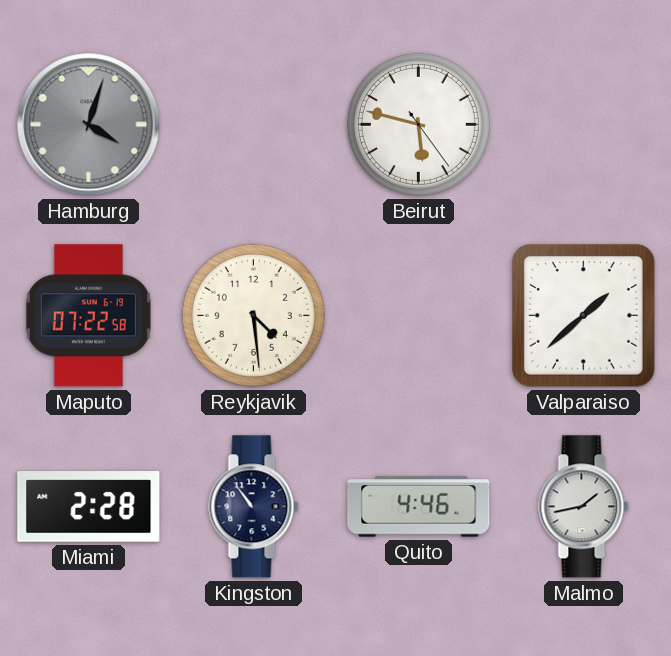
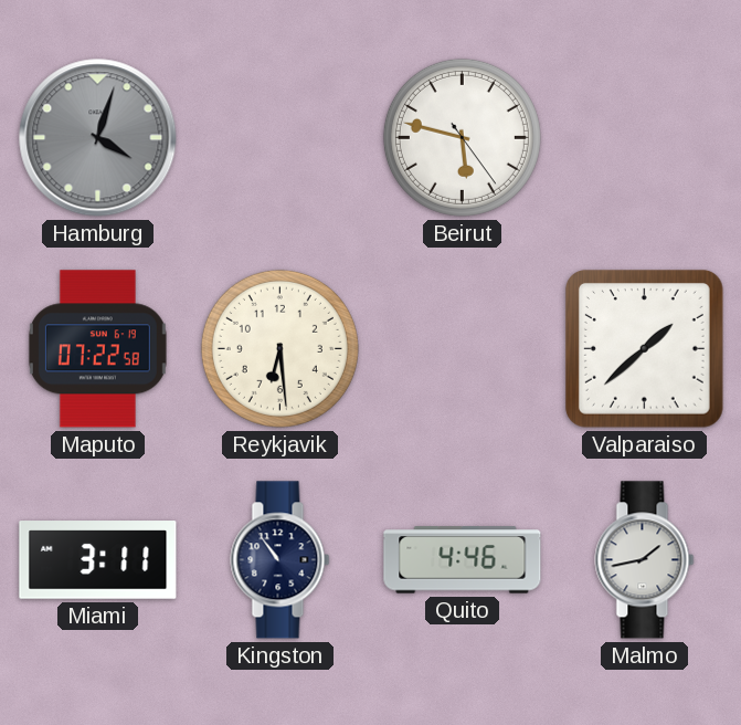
Reykjavik: 4:29 -> 6:29 (279, 348)
Miami: 2:28 -> 3:11 (98, 560)
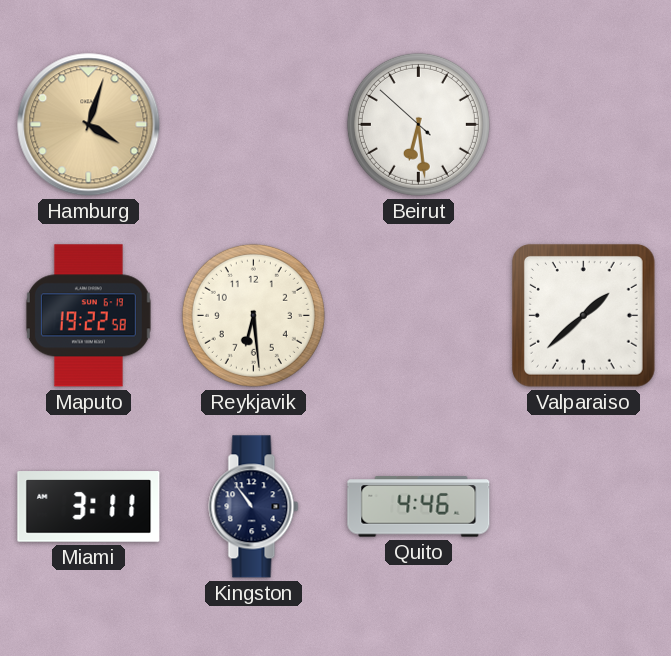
Hamburg dial: grey -> champagne (89, 125)
Beirut: 5:47 -> 6:28 (418, 124)
Maputo: 07:22 -> 19:22 (88, 316)
Malmo: 1:43 -> none (645, 560)
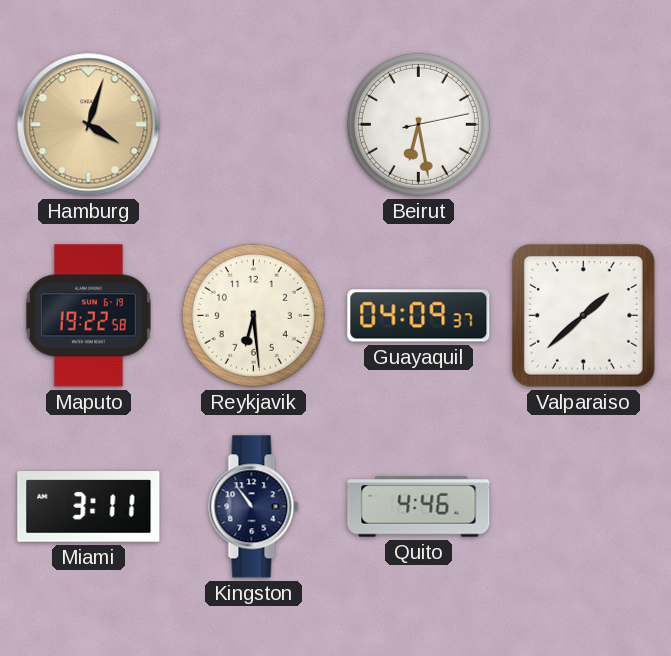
Beirut: 6:28:52 -> 6:28:13 (418, 124)
Guayaquil: none -> 04:09 (419, 316)
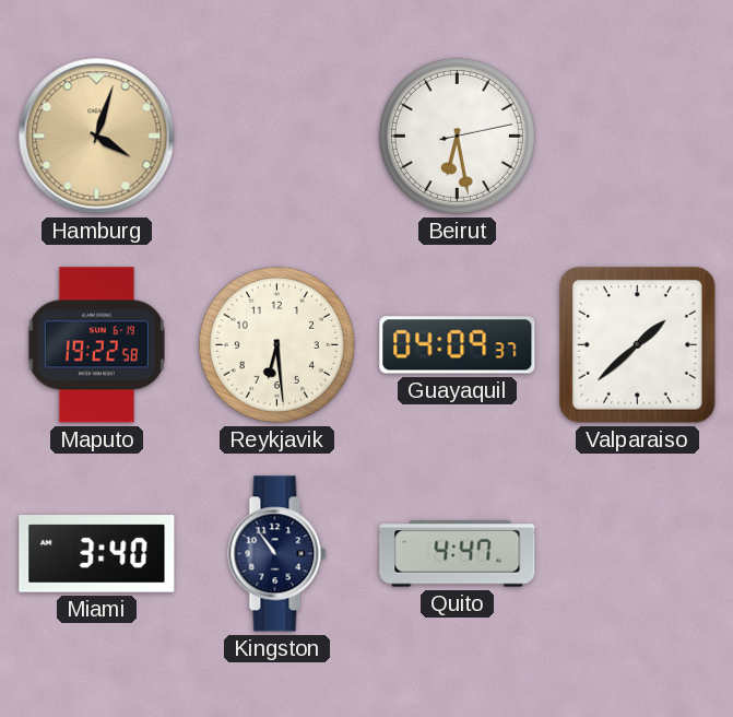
Miami: 3:11 -> 3:40 (97, 554)
Quito: 4:46 -> 4:47 (458, 554)
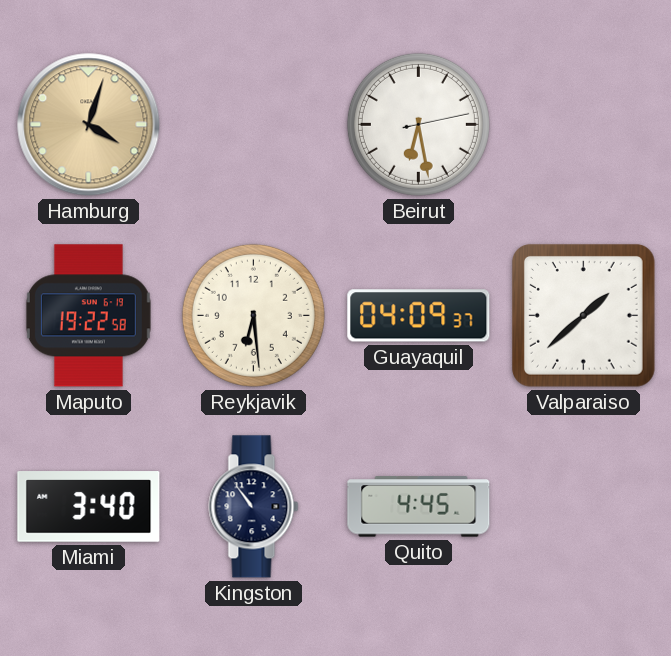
Quito: 4:47 -> 4:45 (419, 507)
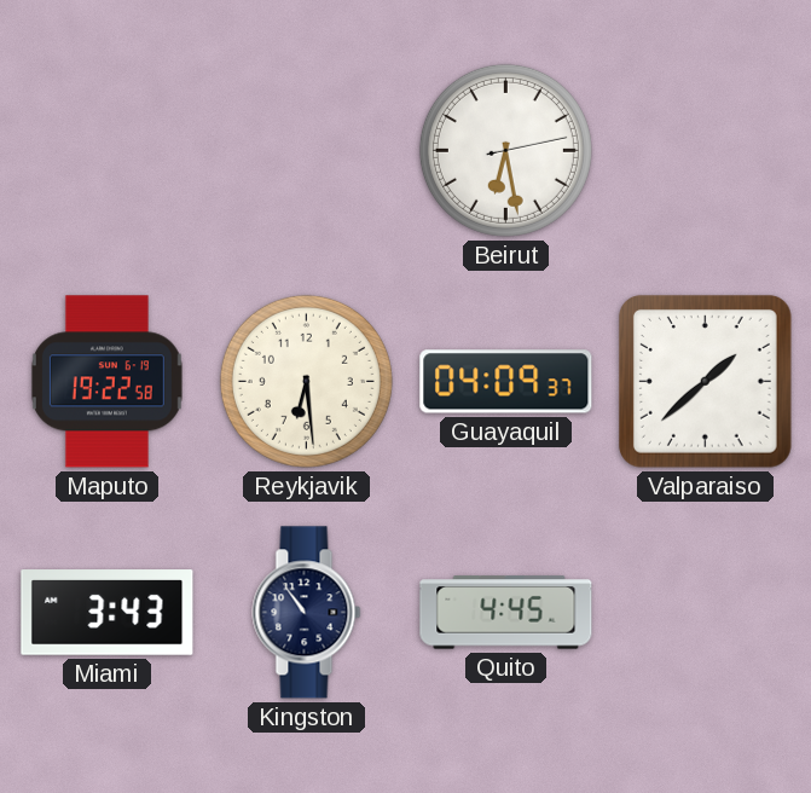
Hamburg: 4:03 -> none (89, 125)
Miami: 3:40 -> 3:43 (108, 613)
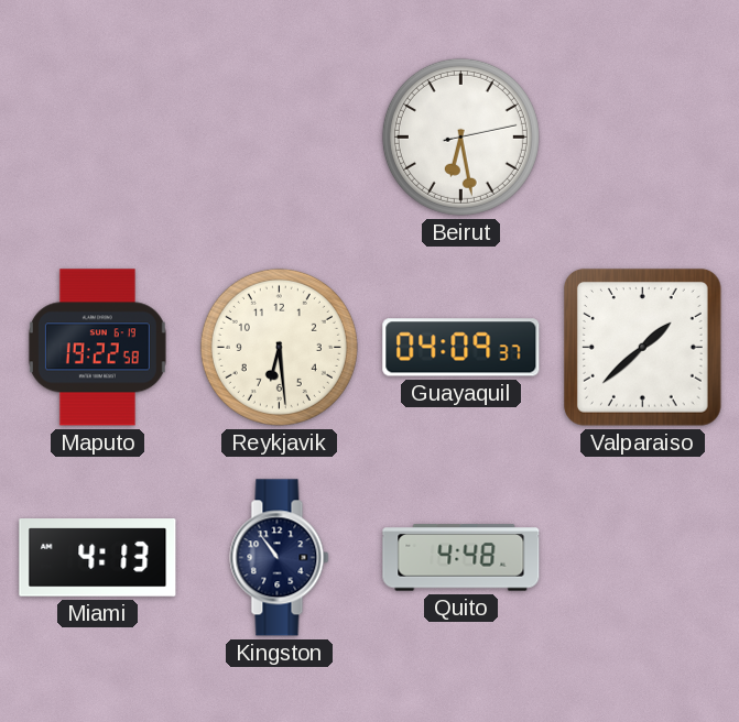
Miami: 3:43 -> 4:13 (98, 558)
Quito: 4:45 -> 4:48 (461, 558)
